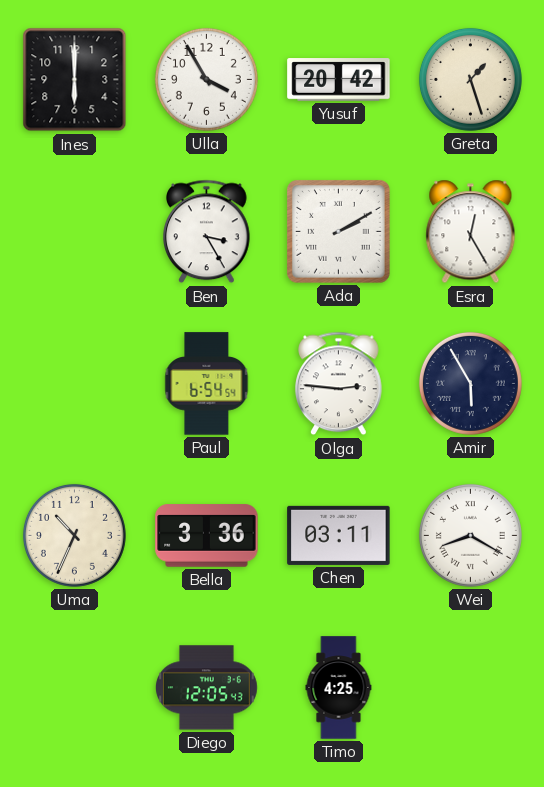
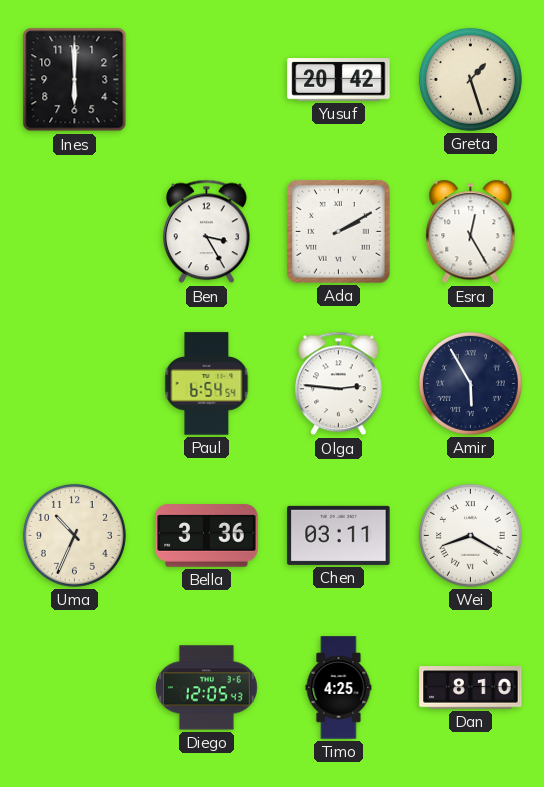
Ulla: 3:55 -> none (206, 79)
Dan: none -> 8:10 (471, 688)
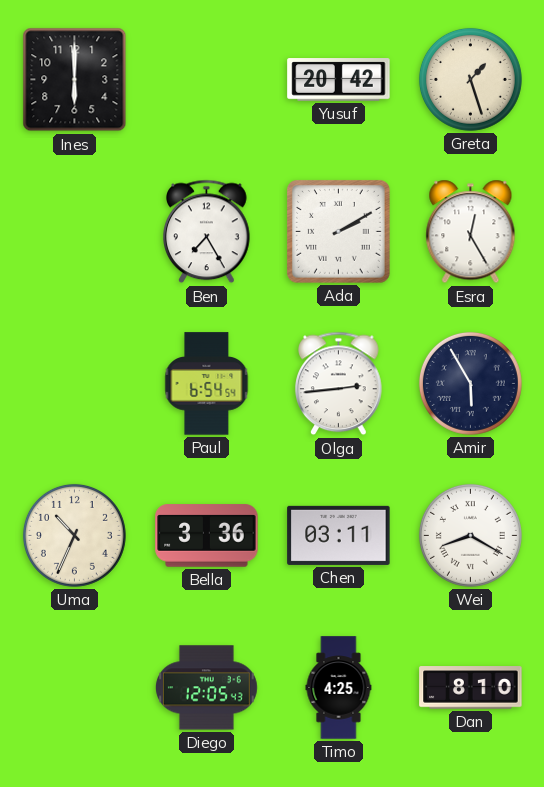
Ben: 3:25 -> 7:25 (207, 232)
Olga: 2:46 -> 2:44 (339, 384)
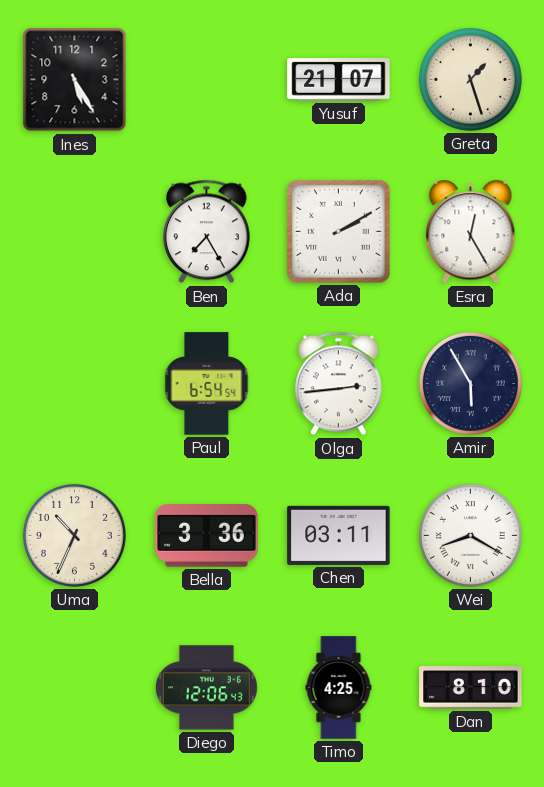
Ines: 6:00 -> 5:25 (75, 80)
Yusuf: 20:42 -> 21:07 (339, 80)
Diego: 12:05 -> 12:06 (206, 688)
